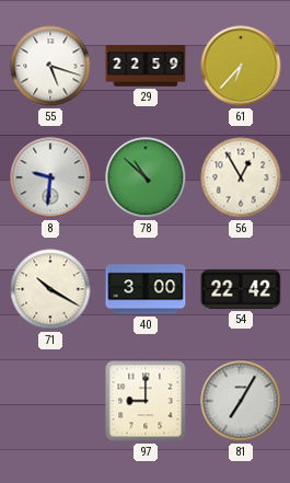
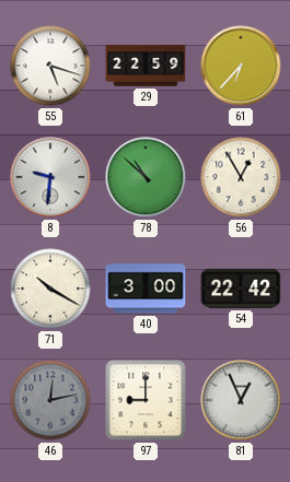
46: none -> 12:13 (50, 400)
81: 7:05 -> 12:56 (241, 400)
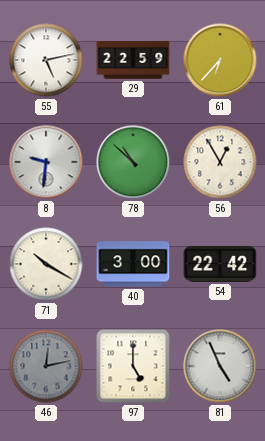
55: 5:18 -> 5:13 (46, 60)
97: 9:00 -> 5:00 (133, 366)
81: 12:56 -> 4:56 (220, 366)
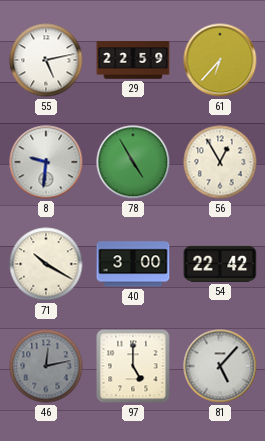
78: 10:52 -> 4:55 (133, 162)
81: 4:56 -> 5:07 (220, 366)
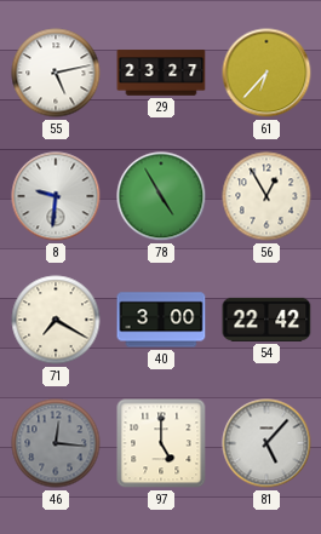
29: 22:59 -> 23:27 (161, 73)
71: 10:20 -> 7:20 (56, 320)
46: 12:13 -> 12:16 (56, 443)
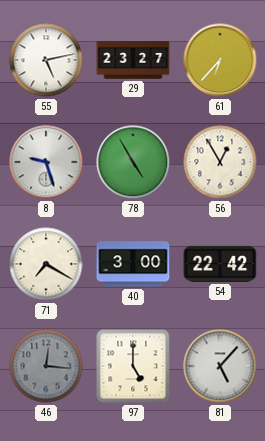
8: 9:31 -> 9:27 (46, 162)
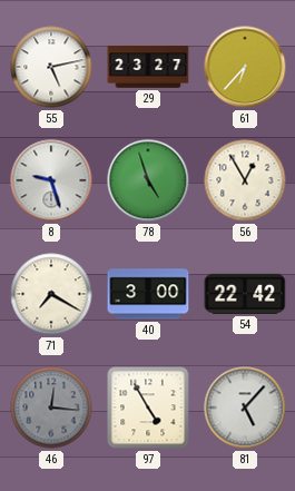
78: 4:55 -> 4:57 (148, 180)
97: 5:00 -> 4:55 (148, 407)
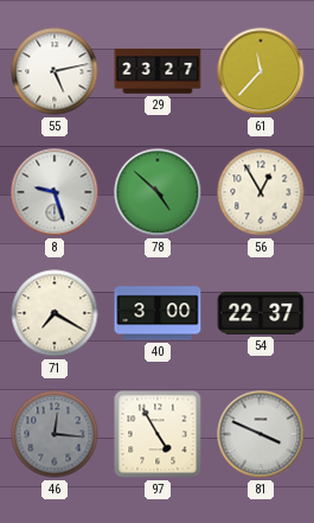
61: 6:37 -> 11:37 (261, 71)
78: 4:57 -> 4:52 (158, 192)
54: 22:42 -> 22:37 (261, 313)
81: 5:07 -> 3:49 (261, 434)
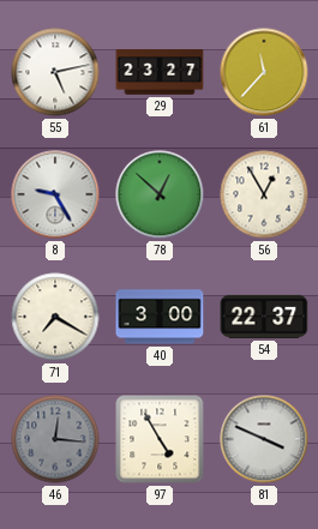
8: 9:27 -> 9:25 (55, 194)
78: 4:52 -> 12:52 (160, 194)
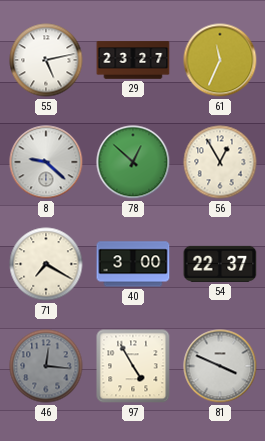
61: 11:37 -> 11:34 (220, 60)
8: 9:25 -> 9:22 (46, 162)
